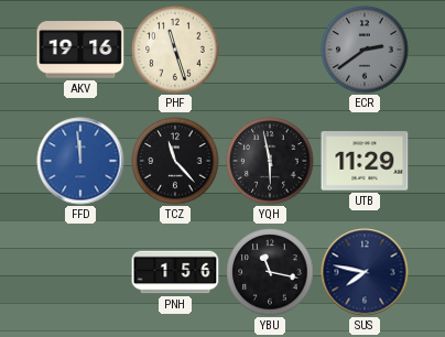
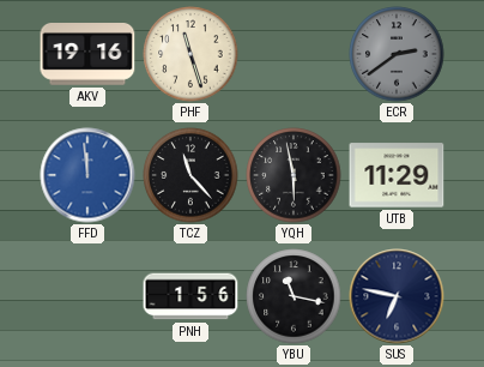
SUS: 7:47 -> 6:47 (397, 296)
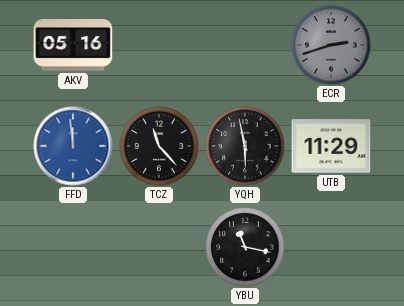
AKV: 19:16 -> 05:16 (73, 46)
PHF: 11:27 -> none (190, 54)
ECR: 2:39 -> 2:42 (331, 45)
PNH: 1:56 -> none (190, 296)
SUS: 6:47 -> none (397, 296)
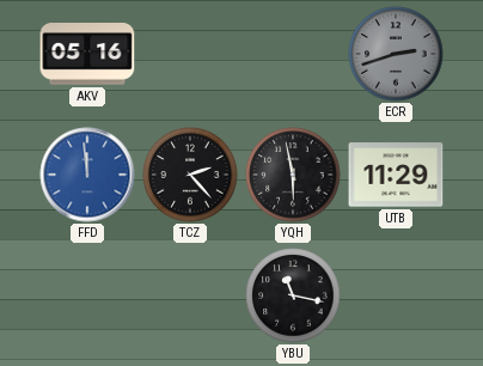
TCZ: 11:23 -> 2:23 (190, 175)
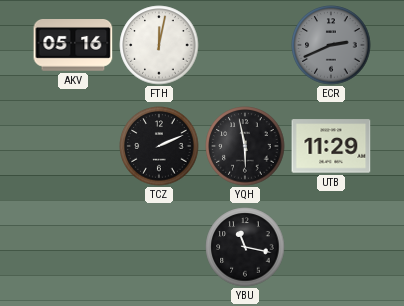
FTH: none -> 12:02 (159, 45)
ECR: 2:42 -> 2:41 (331, 45)
FFD: 11:59 -> none (87, 175)
TCZ: 2:23 -> 2:11 (159, 146)
